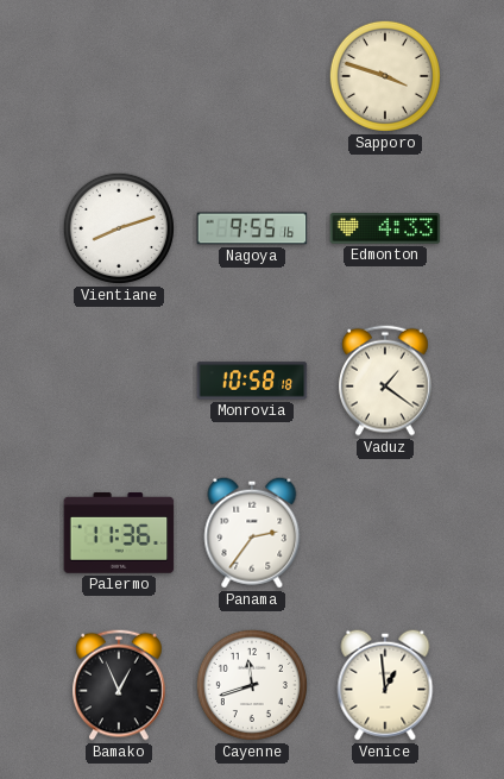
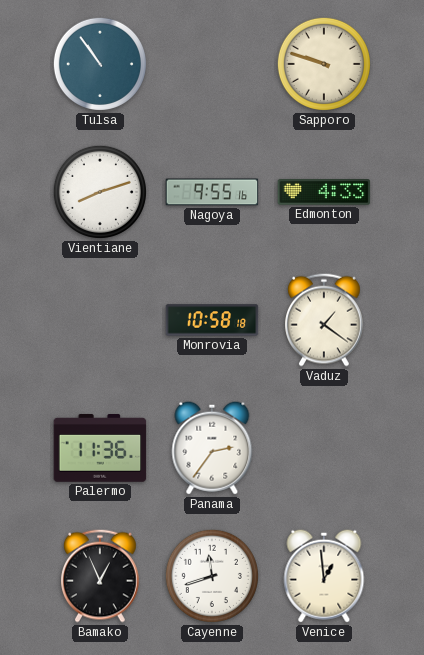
Tulsa: none -> 10:54 (100, 64)
Sapporo: 3:48 -> 9:48 (324, 64)
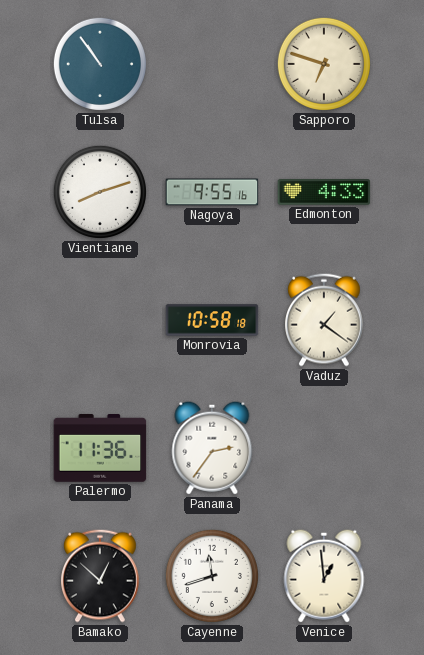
Sapporo: 9:48 -> 6:48 (324, 64)
Bamako: 12:56 -> 12:52 (101, 576)
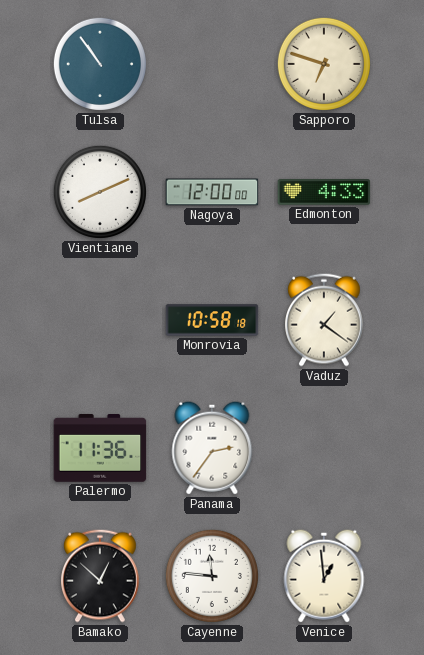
Vientiane: 8:12 -> 8:11 (100, 192)
Nagoya: 9:55 -> 12:00 (212, 192)
Cayenne: 11:42 -> 11:46 (212, 576)
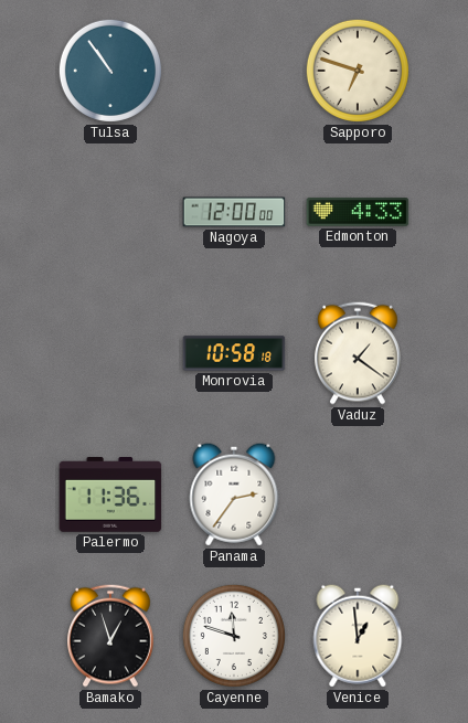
Vientiane: 8:11 -> none (100, 192)
Bamako: 12:52 -> 12:57 (111, 636)
Cayenne: 11:46 -> 11:48 (234, 636)
